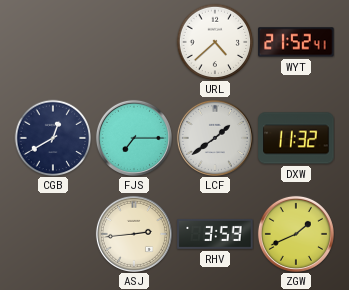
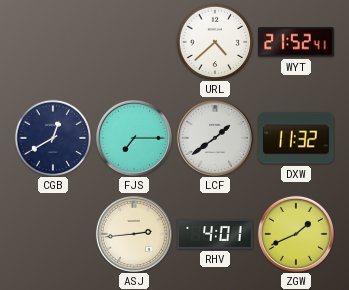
RHV: 3:59 -> 4:01 (215, 234)
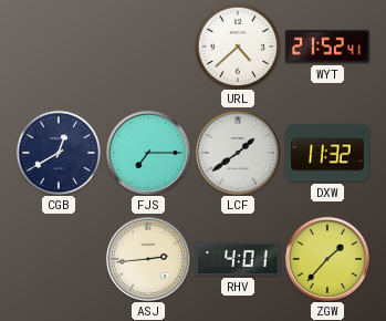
ZGW: 1:41 -> 1:37 (327, 259)
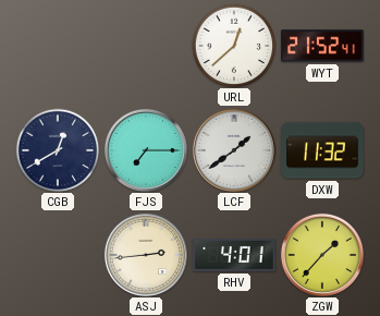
URL: 4:38 -> 12:38 (234, 46)
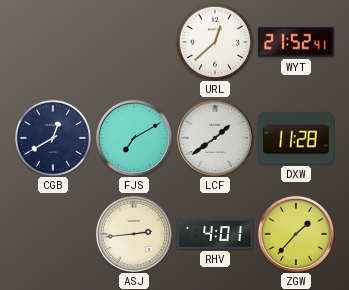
FJS: 7:15 -> 7:10 (134, 138)
DXW: 11:32 -> 11:28 (296, 138)
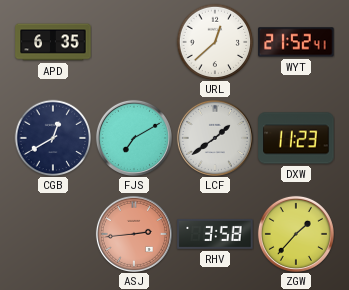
APD: none -> 6:35 (53, 42)
DXW: 11:28 -> 11:23 (296, 138)
ASJ dial: cream -> salmon (134, 234)
RHV: 4:01 -> 3:58 (215, 234)
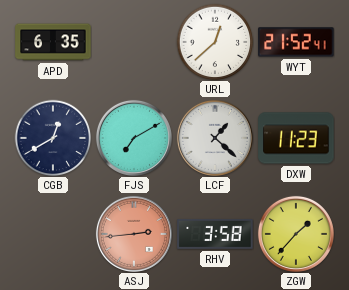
LCF: 1:39 -> 1:22 (215, 138)
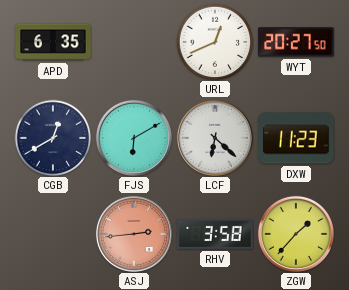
URL: 12:38 -> 12:41 (215, 42)
WYT: 21:52 -> 20:27 (296, 42)
FJS: 7:10 -> 6:10 (134, 138)
LCF: 1:22 -> 6:22 (215, 138)
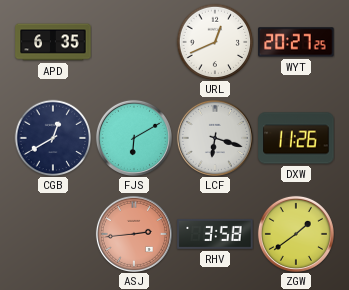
WYT: 20:27:50 -> 20:27:25 (296, 42)
LCF: 6:22 -> 6:18 (215, 138)
DXW: 11:23 -> 11:26 (296, 138)
ZGW: 1:37 -> 1:39 (296, 234)
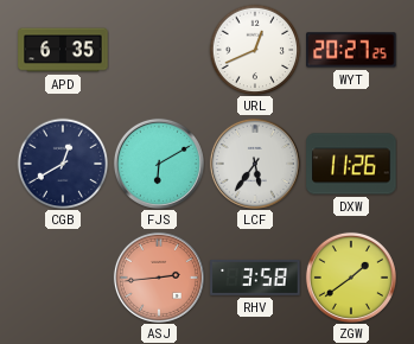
LCF: 6:18 -> 5:36 (255, 164)
